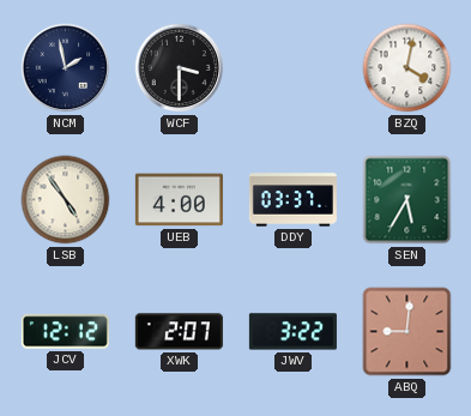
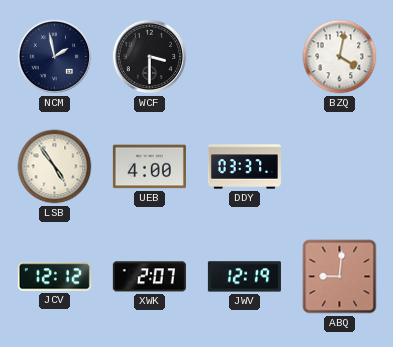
SEN: 5:35 -> none (407, 200)
JWV: 3:22 -> 12:19 (244, 277)
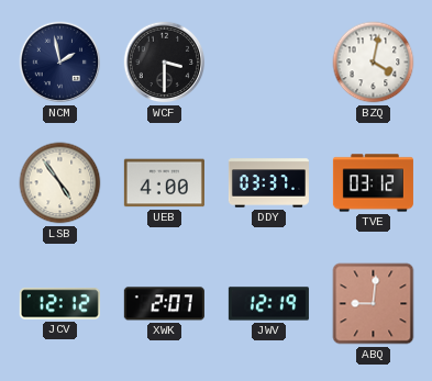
TVE: none -> 03:12 (373, 183)
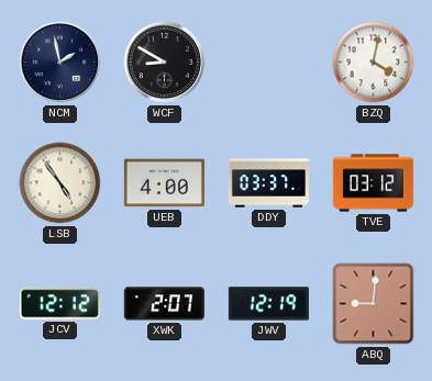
WCF: 3:30 -> 8:50 (165, 63)
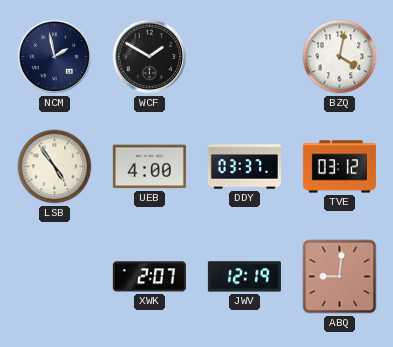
WCF: 8:50 -> 1:50 (150, 57)
JCV: 12:12 -> none (59, 304)
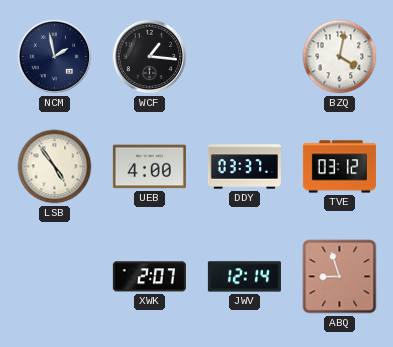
WCF: 1:50 -> 1:16 (150, 57)
JWV: 12:19 -> 12:14 (244, 277)
ABQ: 9:01 -> 8:57 (340, 277)
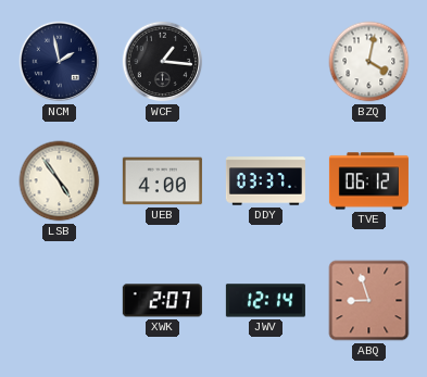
TVE: 03:12 -> 06:12 (368, 181)
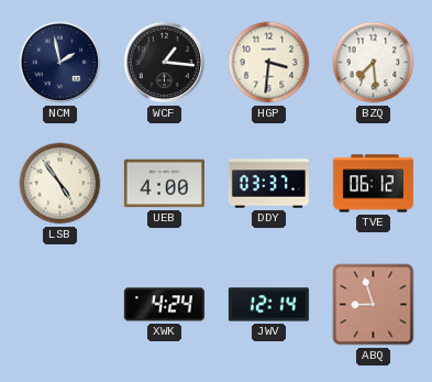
HGP: none -> 3:31 (269, 63)
BZQ: 4:02 -> 7:29 (374, 63)
XWK: 2:07 -> 4:24 (164, 305)
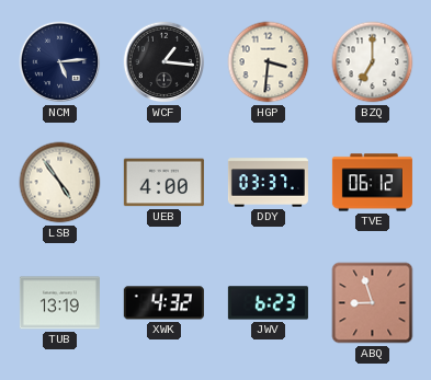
NCM: 1:58 -> 5:14 (60, 62)
BZQ: 7:29 -> 7:00 (373, 62)
TUB: none -> 13:19 (59, 303)
XWK: 4:24 -> 4:32 (163, 303)
JWV: 12:14 -> 6:23 (268, 303)
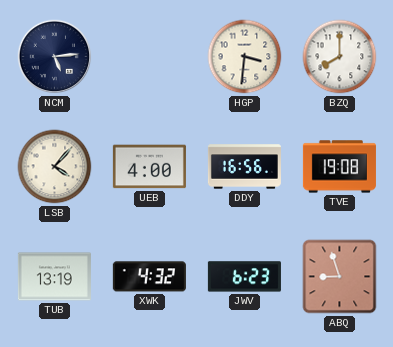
WCF: 1:16 -> none (165, 62)
BZQ: 7:00 -> 8:00 (340, 57)
LSB: 4:54 -> 4:07 (55, 167)
DDY: 03:37 -> 16:56 (244, 167)
TVE: 06:12 -> 19:08 (339, 167)
